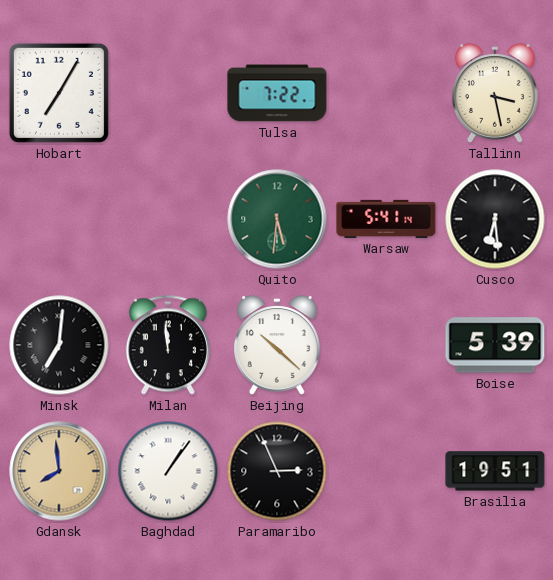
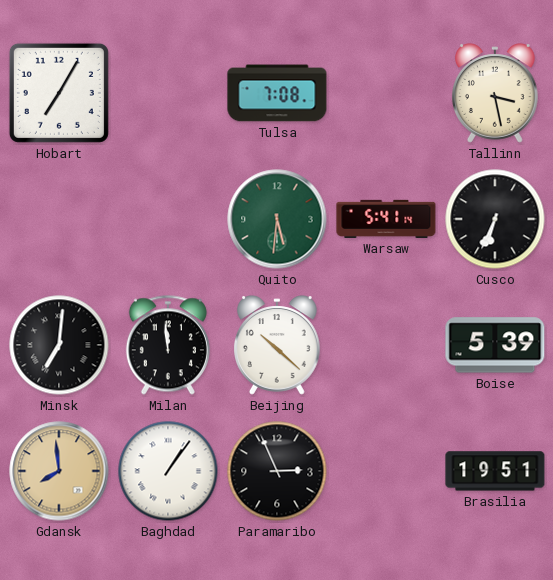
Tulsa: 7:22 -> 7:08 (277, 93)
Cusco: 6:29 -> 6:34 (495, 219)
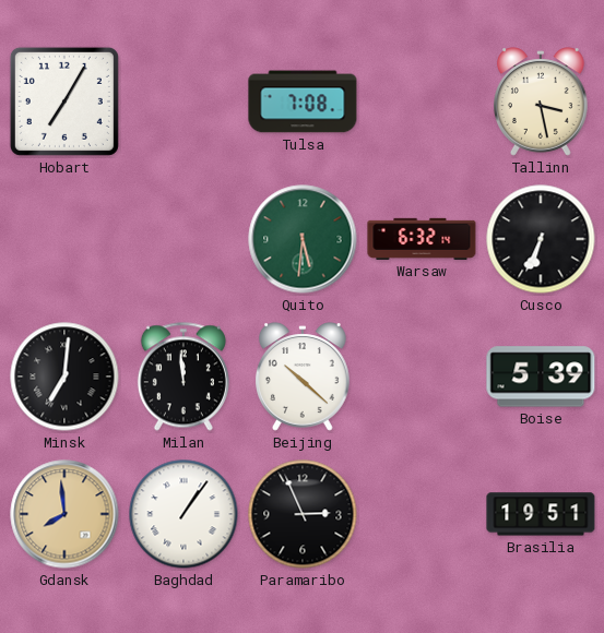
Warsaw: 5:41 -> 6:32 (422, 239)
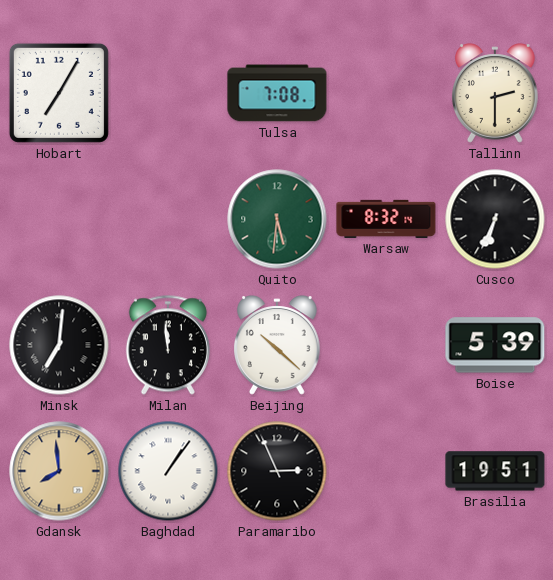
Tallinn: 3:28 -> 2:30 (496, 93)
Warsaw: 6:32 -> 8:32 (386, 219)
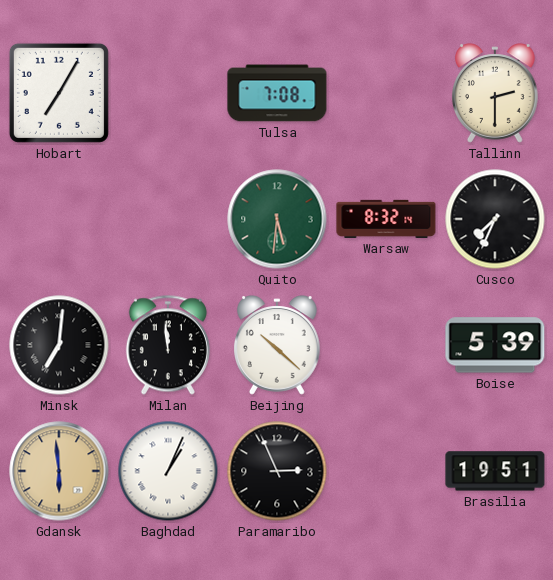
Cusco: 6:34 -> 7:34 (495, 219)
Gdansk: 7:59 -> 5:59 (59, 471)
Baghdad: 1:06 -> 1:04 (168, 471)
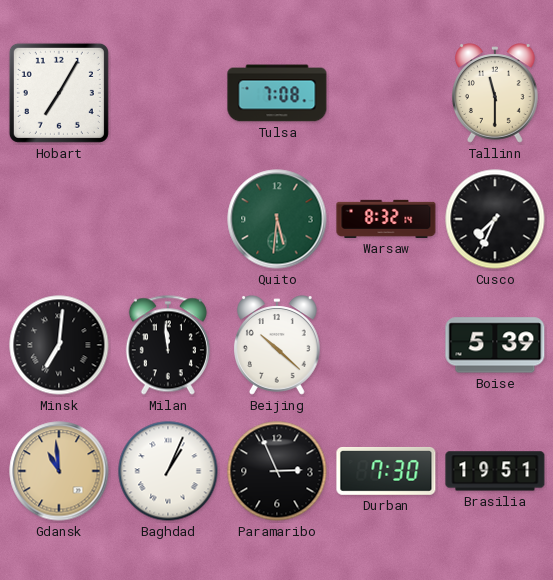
Tallinn: 2:30 -> 11:30 (496, 93)
Gdansk: 5:59 -> 10:59 (59, 471)
Durban: none -> 7:30 (386, 471)
